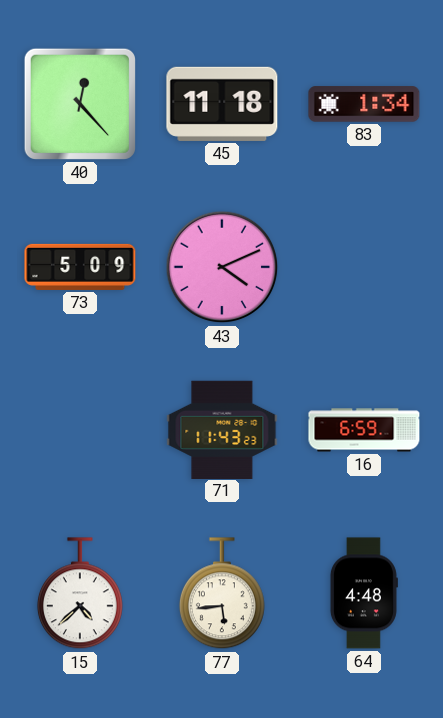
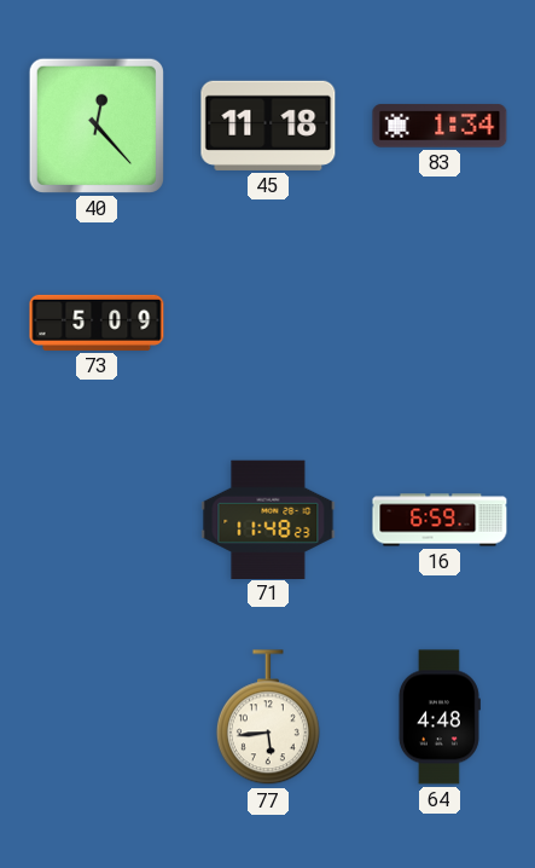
43: 4:11 -> none (222, 267)
71: 11:43 -> 11:48 (268, 519)
15: 4:38 -> none (80, 594)
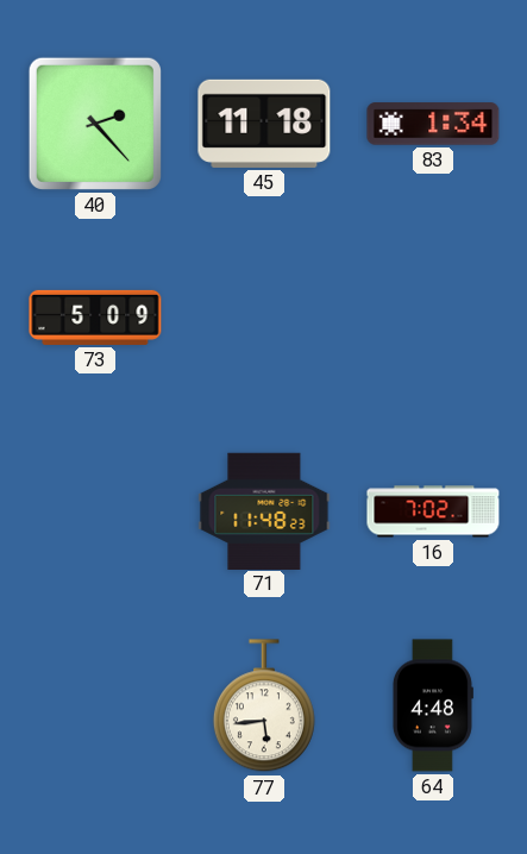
40: 12:23 -> 2:23 (95, 124)
16: 6:59 -> 7:02 (433, 511)
